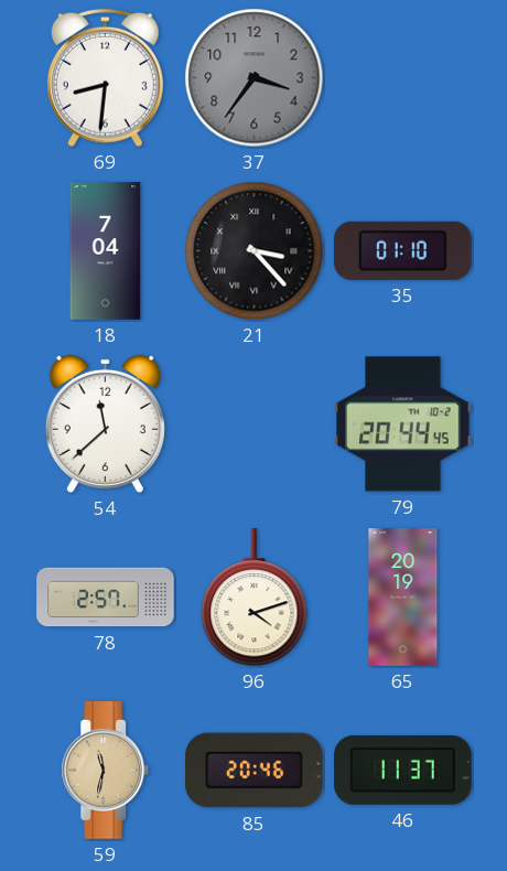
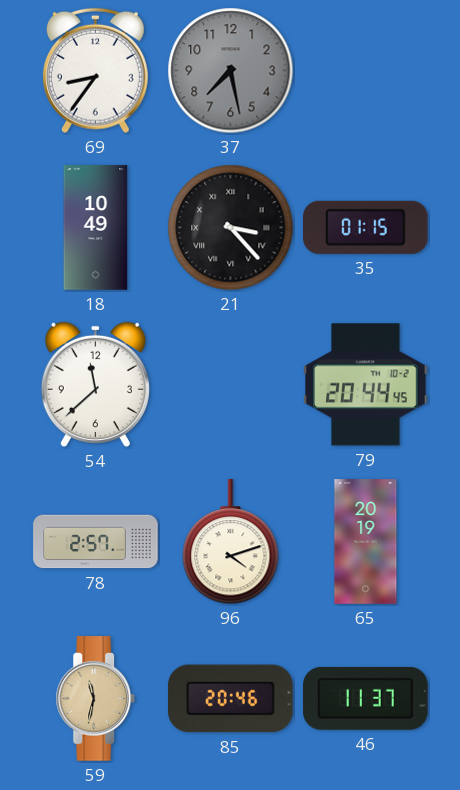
69: 8:31 -> 8:36 (95, 71)
37: 3:36 -> 7:28 (231, 71)
18: 7:04 -> 10:49 (96, 228)
35: 01:10 -> 01:15 (366, 227)
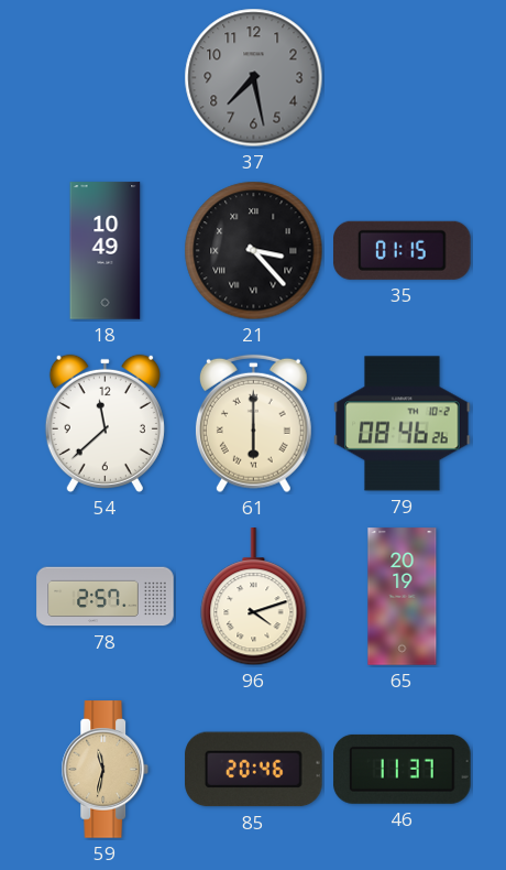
69: 8:36 -> none (95, 71)
61: none -> 6:00 (253, 424)
79: 20:44 -> 08:46 (403, 424)
